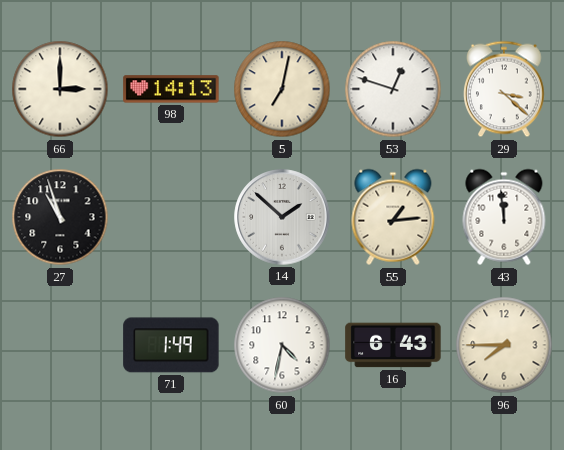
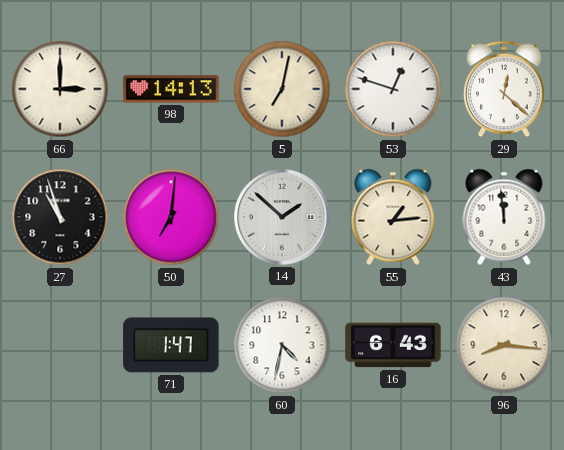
29: 3:22 -> 12:22 (505, 89)
50: none -> 7:01 (171, 217)
71: 1:49 -> 1:47 (171, 345)
96: 7:45 -> 8:16 (504, 345)
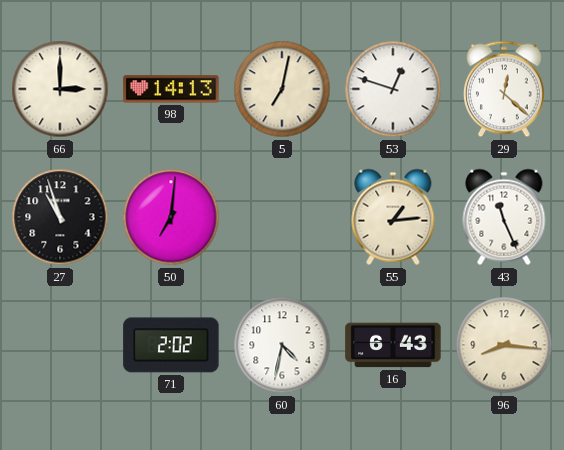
14: 1:52 -> none (282, 217)
43: 11:59 -> 11:26 (504, 217)
71: 1:47 -> 2:02 (171, 345)
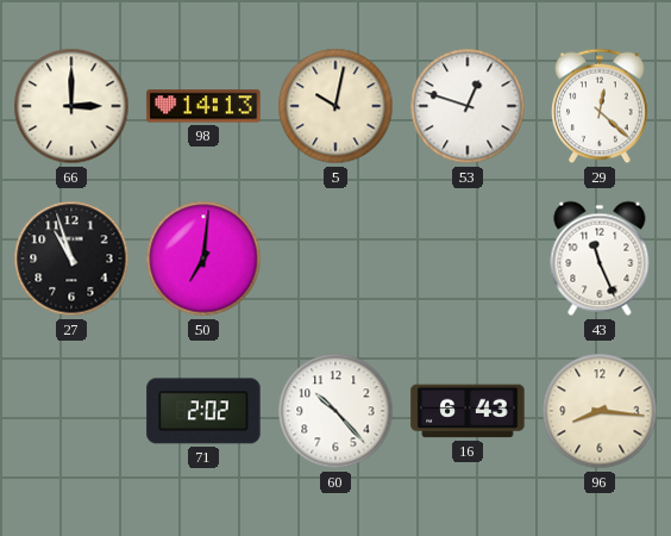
5: 7:02 -> 10:02 (335, 106)
55: 1:14 -> none (393, 217)
60: 4:32 -> 10:23 (335, 411)
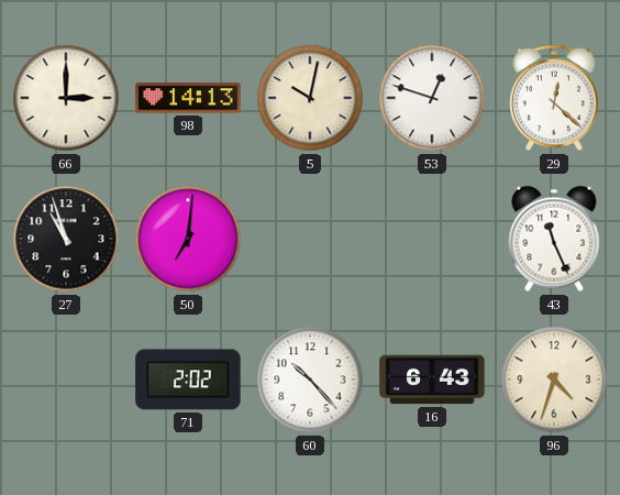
96: 8:16 -> 4:33 (554, 380)
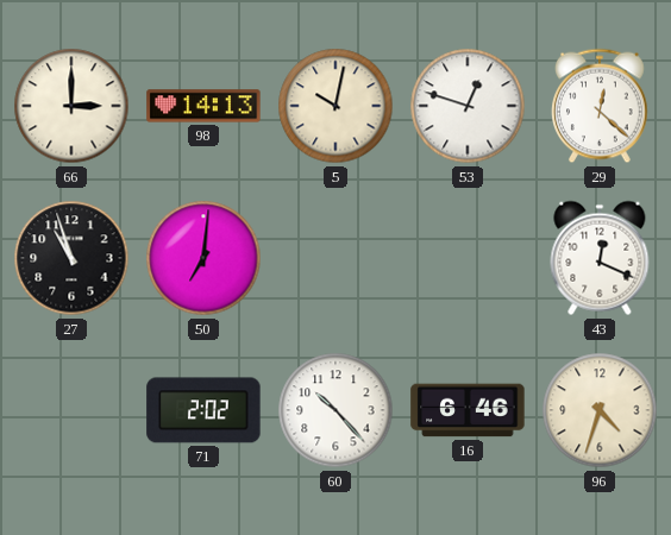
43: 11:26 -> 12:19 (600, 258)
16: 6:43 -> 6:46 (468, 410)
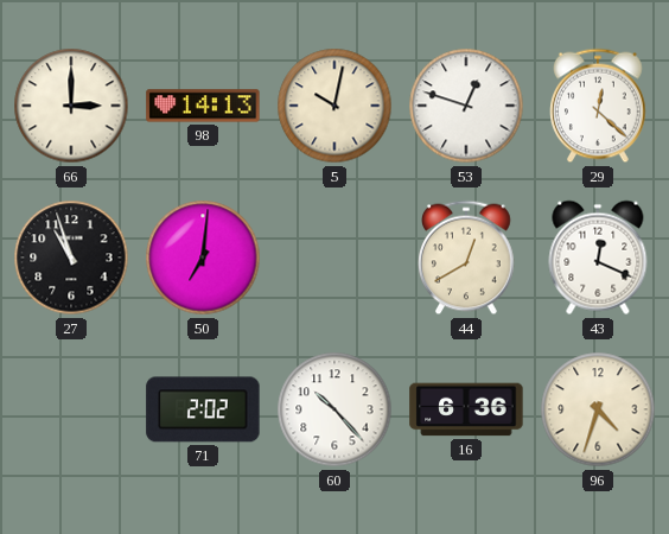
44: none -> 12:40 (467, 258)
16: 6:46 -> 6:36 (466, 409)
